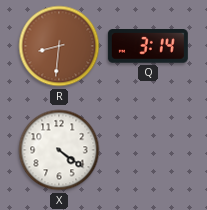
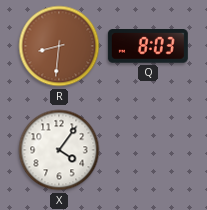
Q: 3:14 -> 8:03 (148, 47)
X: 4:21 -> 4:06 (59, 150)
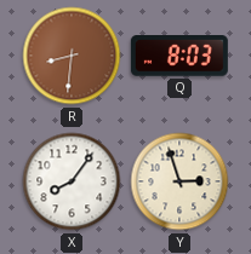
X: 4:06 -> 8:06 (72, 181)
Y: none -> 2:57 (179, 181)
